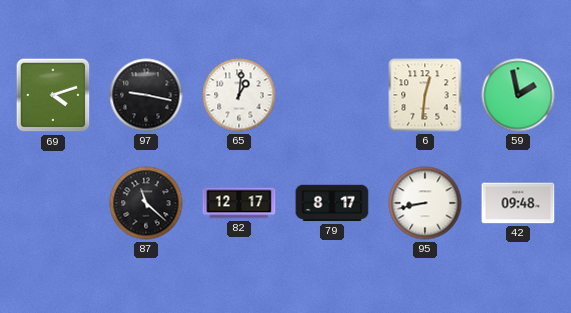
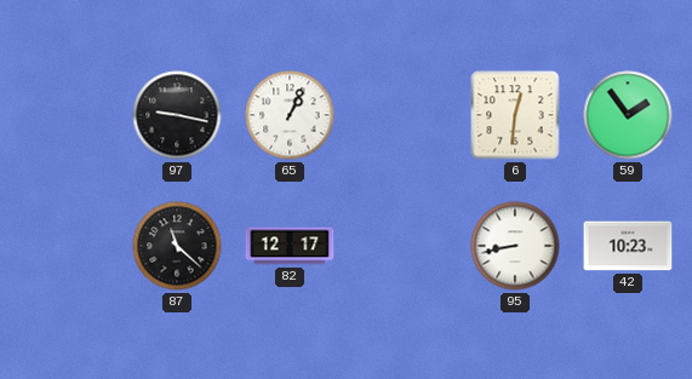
69: 4:12 -> none (53, 95)
65: 1:01 -> 1:04 (290, 115)
59: 1:58 -> 1:54 (628, 115)
79: 8:17 -> none (332, 203)
42: 09:48 -> 10:23 (628, 246)
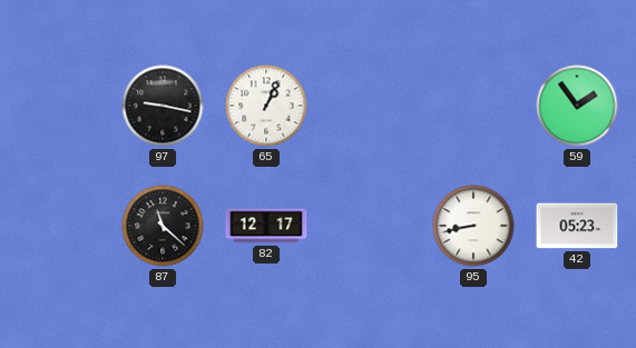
6: 12:31 -> none (515, 115)
42: 10:23 -> 05:23 (577, 226)
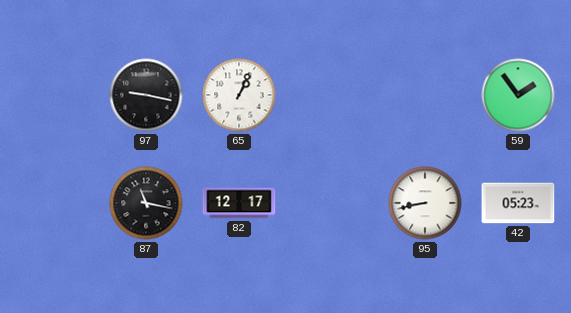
87: 11:22 -> 11:17 (146, 203)
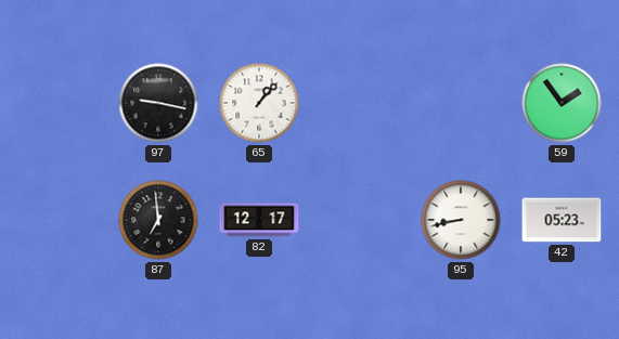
65: 1:04 -> 1:07 (259, 103)
87: 11:17 -> 6:59 (158, 220)
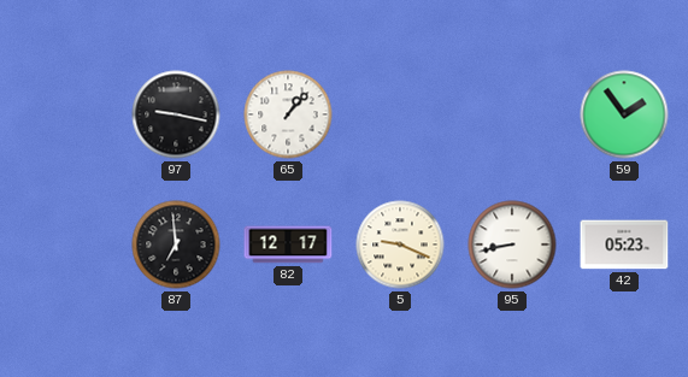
5: none -> 9:19 (400, 245)
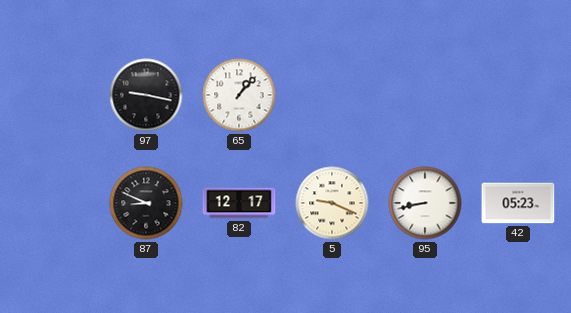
59: 1:54 -> none (624, 114)
87: 6:59 -> 8:49 (146, 203)
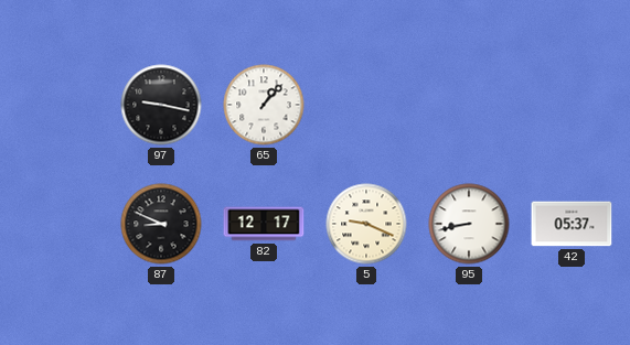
42: 05:23 -> 05:37 (572, 224)
